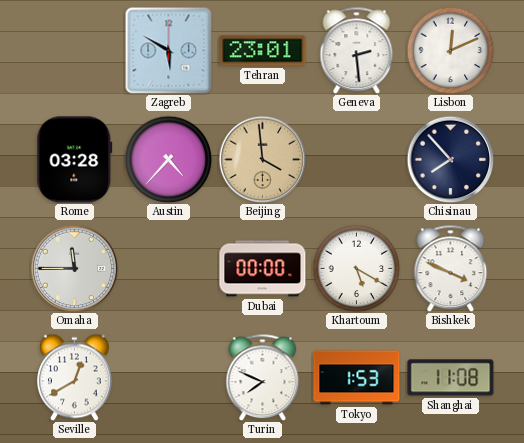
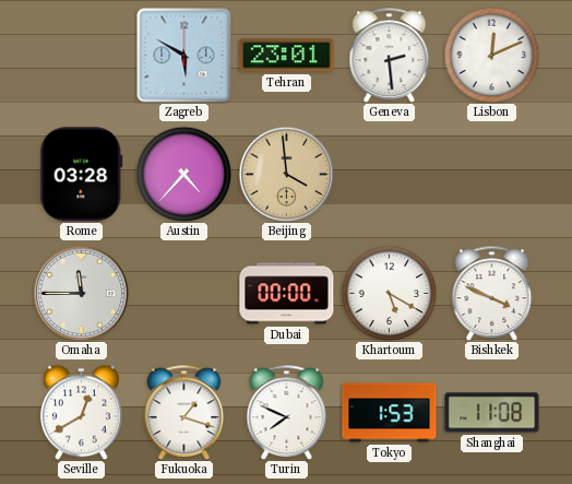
Chisinau: 7:53 -> none (450, 159)
Fukuoka: none -> 1:18 (184, 412)
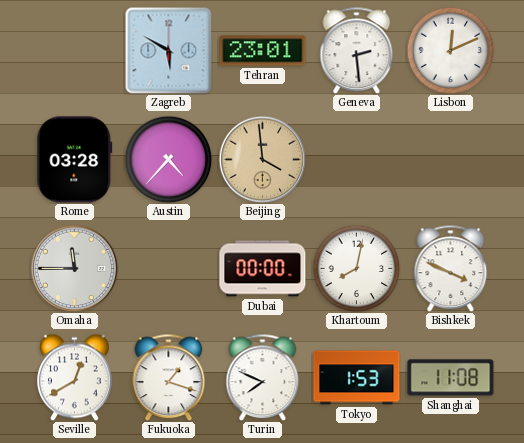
Khartoum: 5:20 -> 8:02 (356, 268)
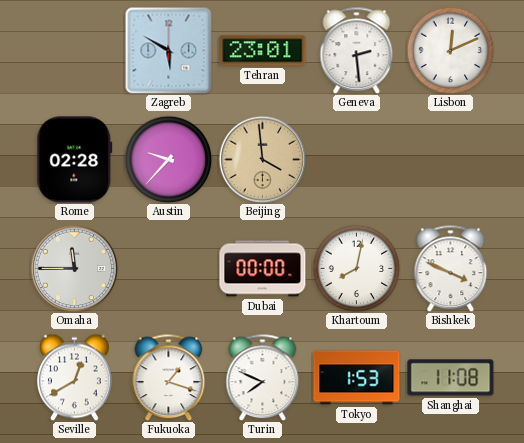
Rome: 03:28 -> 02:28 (75, 160)
Austin: 4:37 -> 9:37 (168, 159)
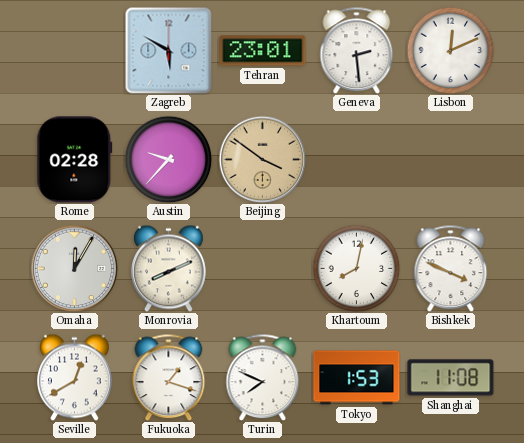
Beijing: 3:59 -> 3:51 (262, 159)
Omaha: 11:45 -> 12:05 (74, 268)
Monrovia: none -> 8:11 (169, 268)
Dubai: 00:00 -> none (263, 269)
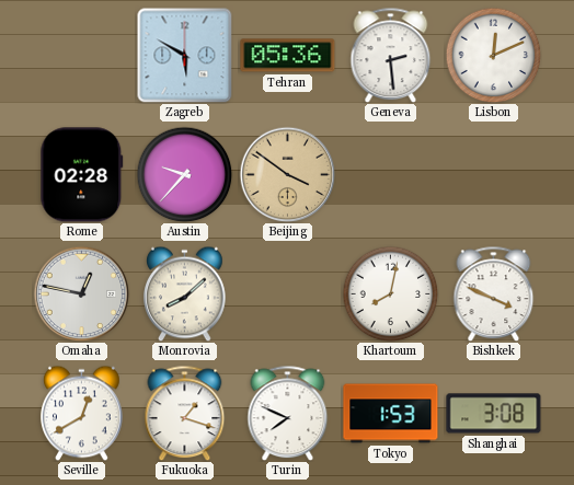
Tehran: 23:01 -> 05:36 (288, 56)
Omaha: 12:05 -> 12:47 (81, 293)
Monrovia: 8:11 -> 8:08 (185, 293)
Shanghai: 11:08 -> 3:08 (494, 414)
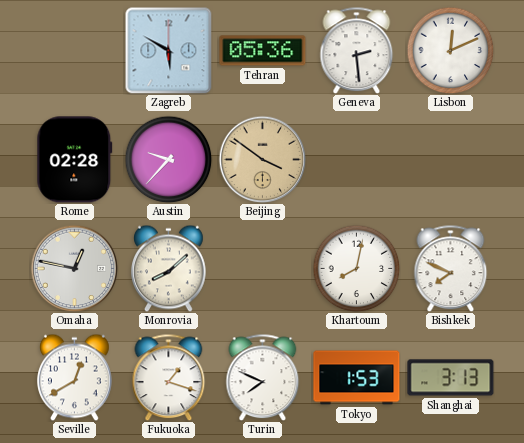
Bishkek: 3:49 -> 7:49 (451, 268)
Shanghai: 3:08 -> 3:13 (451, 378)
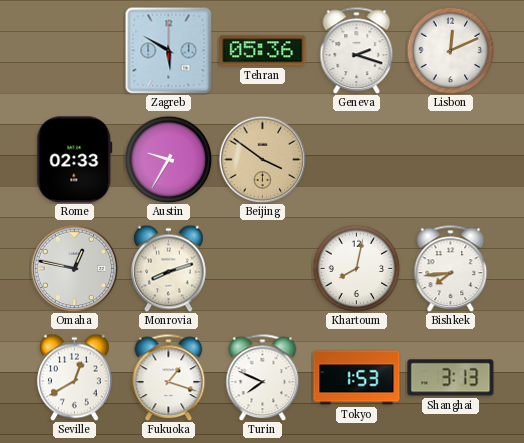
Geneva: 2:29 -> 2:18 (357, 50)
Rome: 02:28 -> 02:33 (75, 160)
Austin: 9:37 -> 9:35 (168, 159)
Monrovia: 8:08 -> 8:12 (169, 268)
Bishkek: 7:49 -> 7:44 (451, 268)
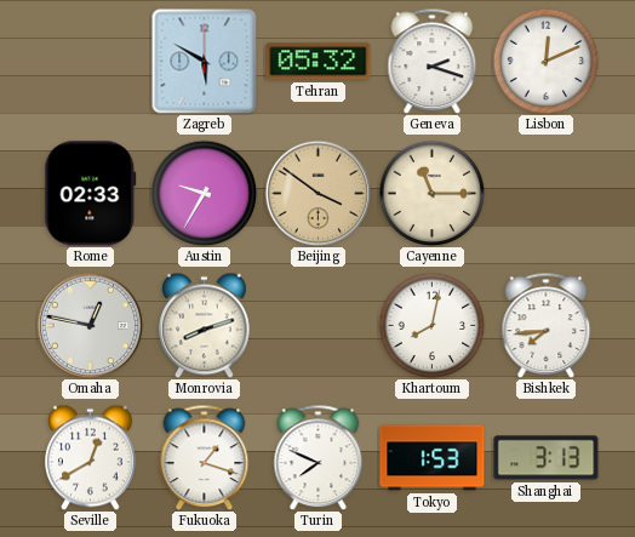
Tehran: 05:36 -> 05:32 (319, 62)
Cayenne: none -> 11:15 (431, 193)
